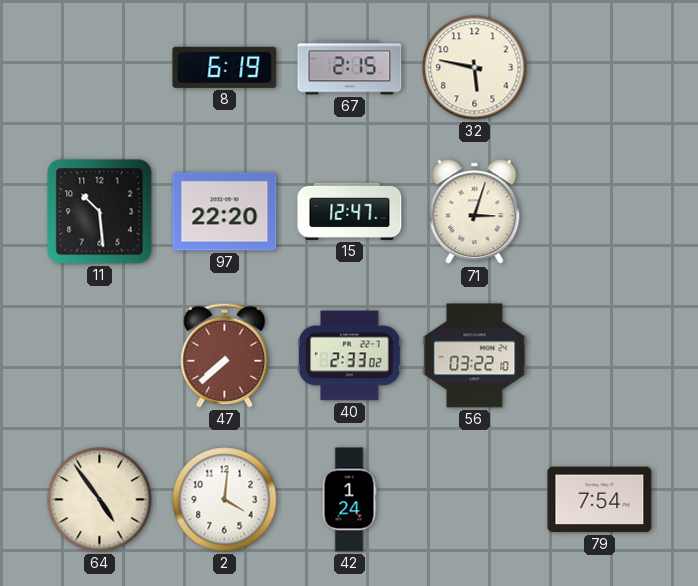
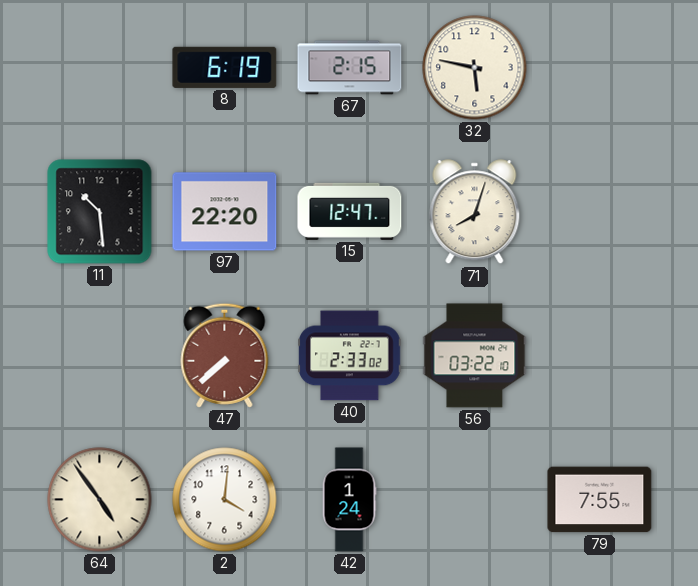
71: 3:03 -> 8:03 (475, 212)
79: 7:54 -> 7:55 (600, 500)
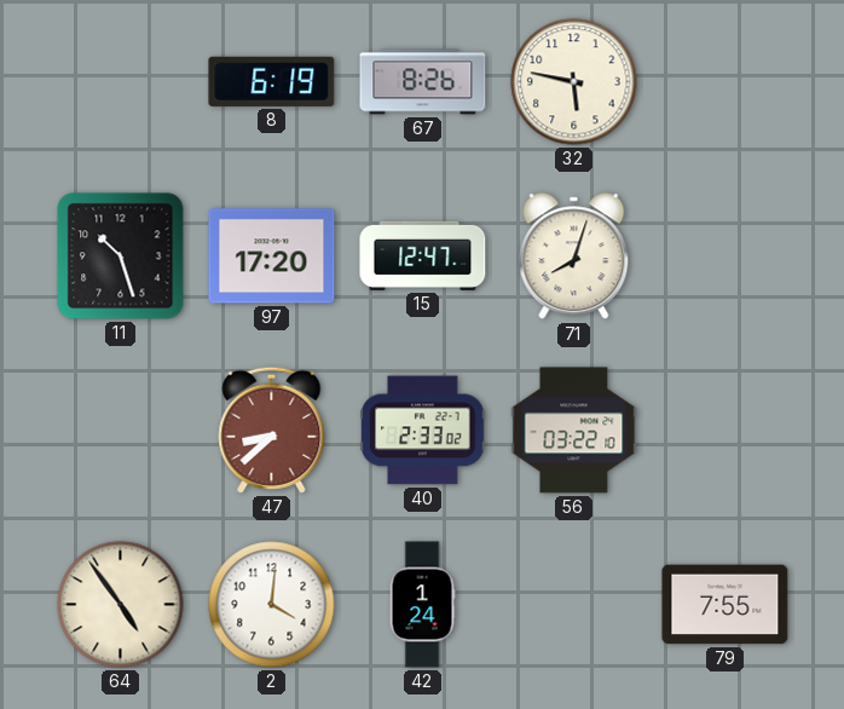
67: 2:15 -> 8:26 (423, 82)
11: 10:29 -> 10:27 (121, 256)
97: 22:20 -> 17:20 (272, 256)
47: 7:38 -> 8:38 (272, 430)
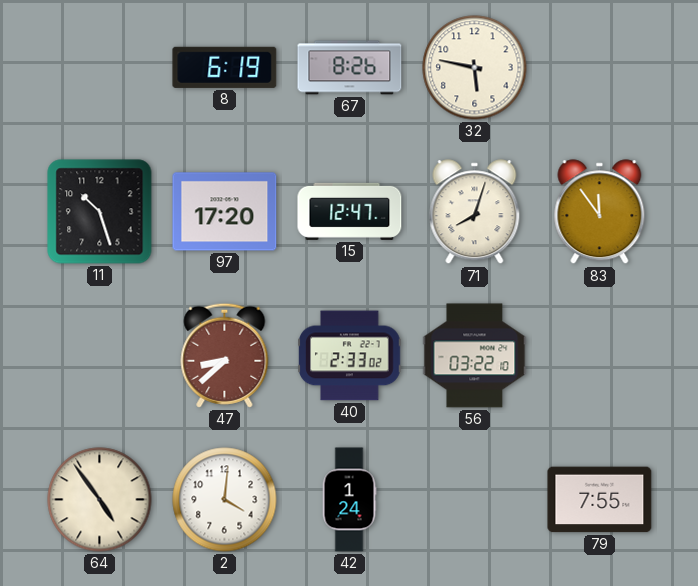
83: none -> 11:54 (600, 212)
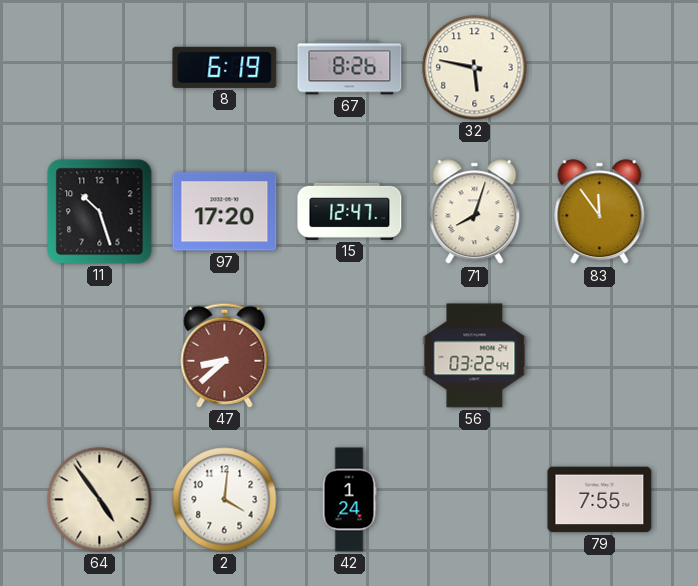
40: 2:33 -> none (350, 356)
56: 03:22:10 -> 03:22:44 (475, 356)
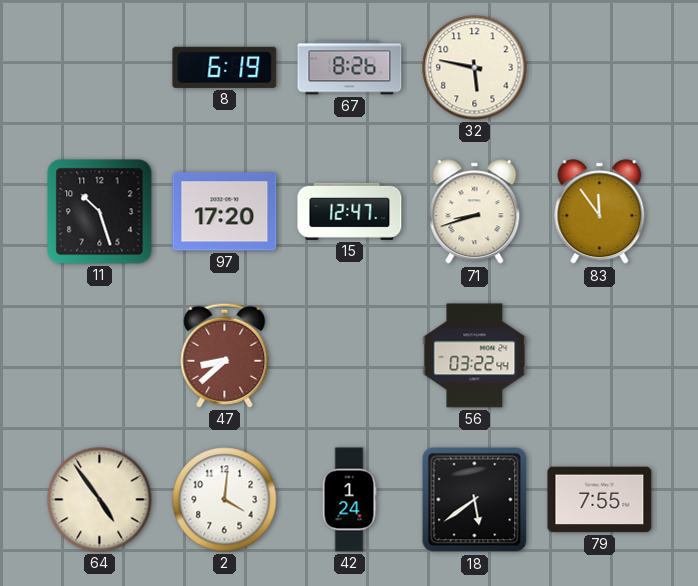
71: 8:03 -> 8:42 (475, 212)
18: none -> 5:39 (475, 500)
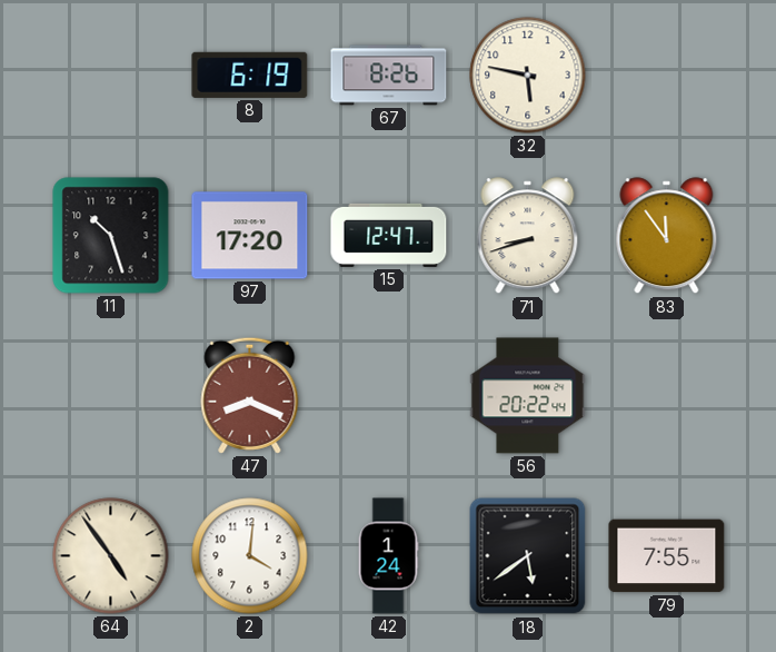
47: 8:38 -> 8:19 (250, 395)
56: 03:22 -> 20:22 (528, 396)
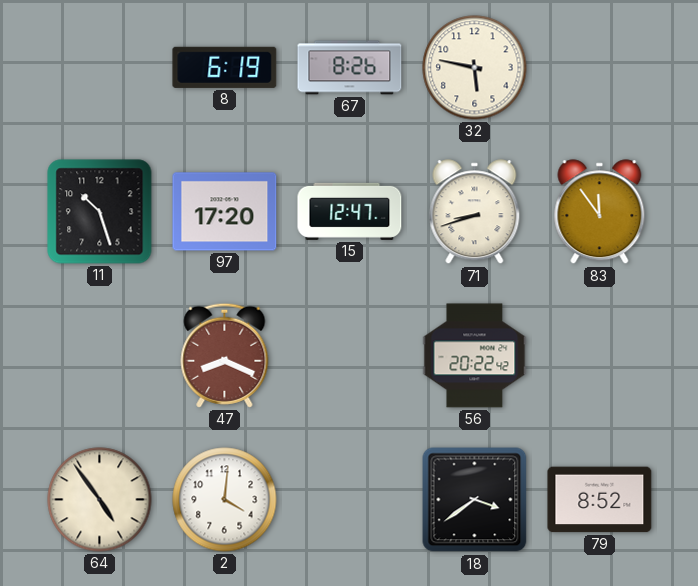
56: 20:22:44 -> 20:22:42 (475, 356)
42: 1:24 -> none (388, 556)
18: 5:39 -> 3:39 (475, 500)
79: 7:55 -> 8:52 (600, 500)
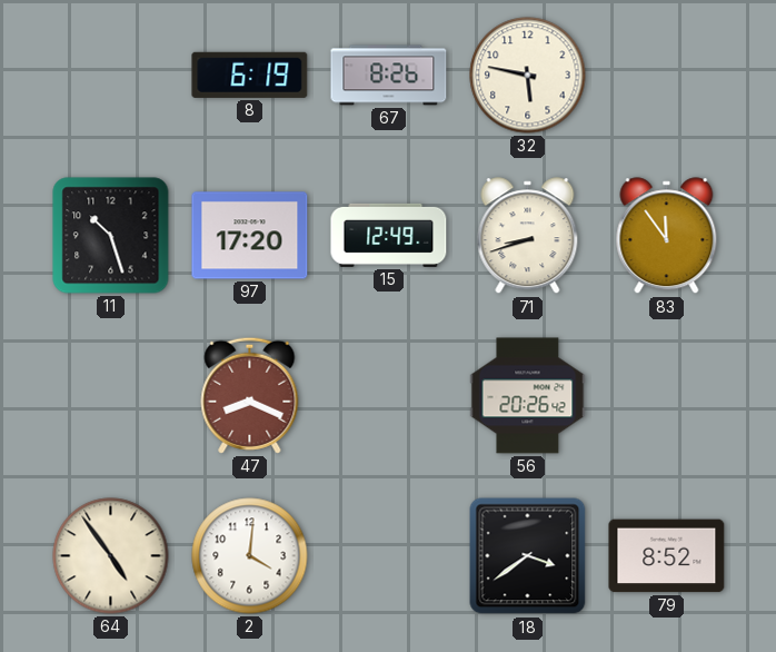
15: 12:47 -> 12:49 (389, 235)
56: 20:22 -> 20:26 (528, 396)
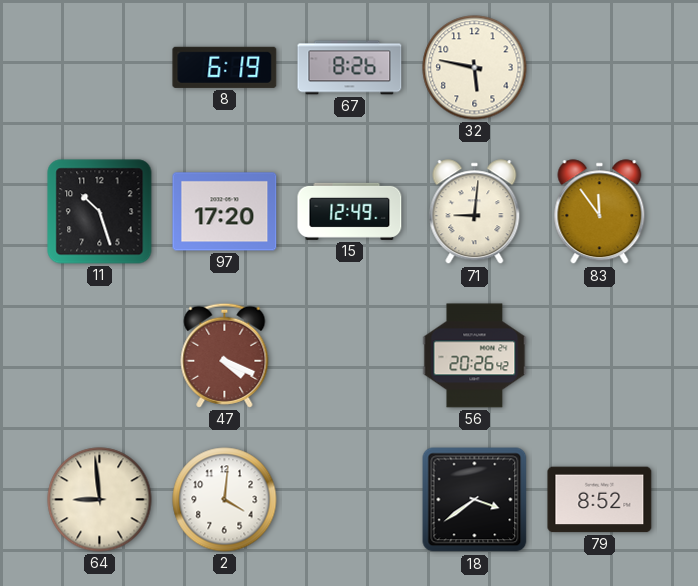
71: 8:42 -> 9:01 (475, 212)
47: 8:19 -> 4:19 (225, 355)
64: 4:54 -> 8:59 (100, 500)
